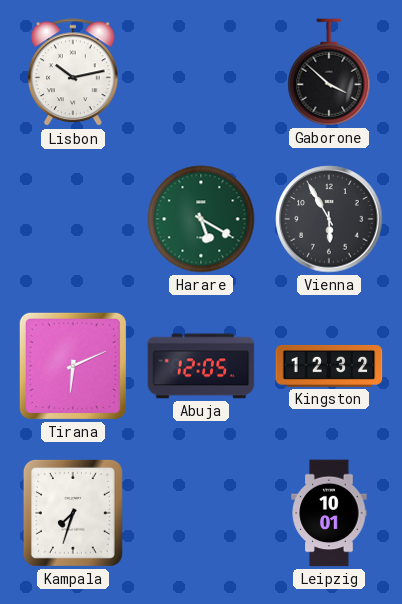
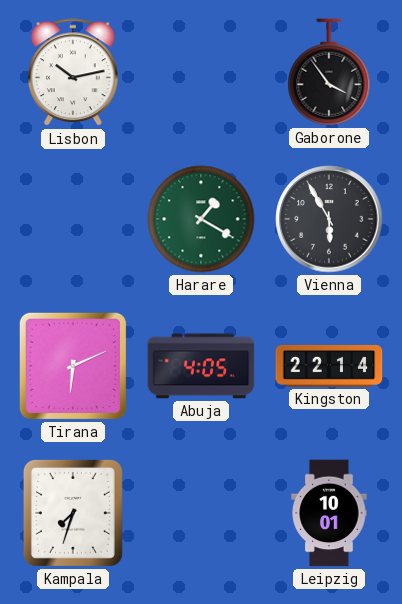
Gaborone: 3:52 -> 3:54 (329, 72)
Harare: 5:20 -> 1:20 (201, 219)
Abuja: 12:05 -> 4:05 (201, 366)
Kingston: 12:32 -> 22:14 (329, 366)
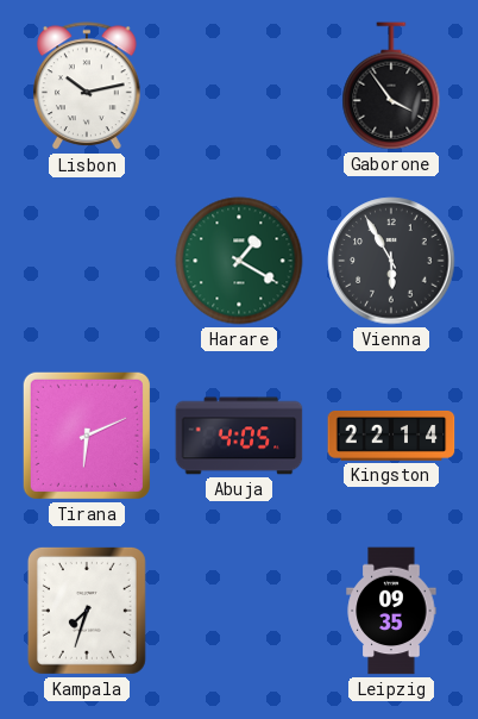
Leipzig: 10:01 -> 09:35 (391, 611)
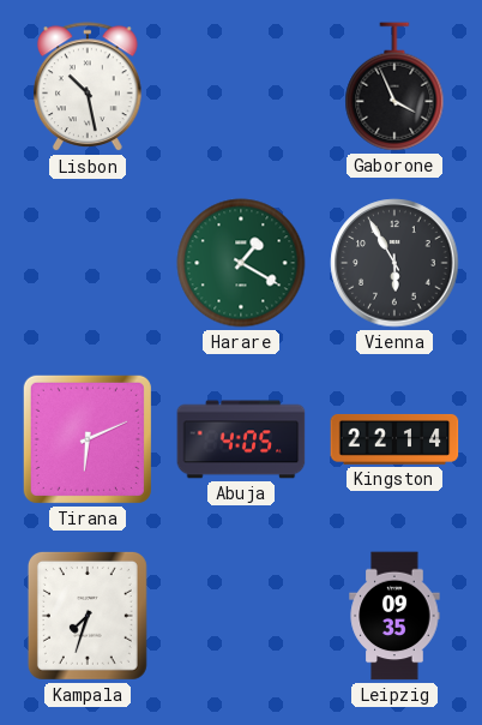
Lisbon: 10:13 -> 10:28 (89, 88)
Gaborone: 3:54 -> 3:56 (394, 86)
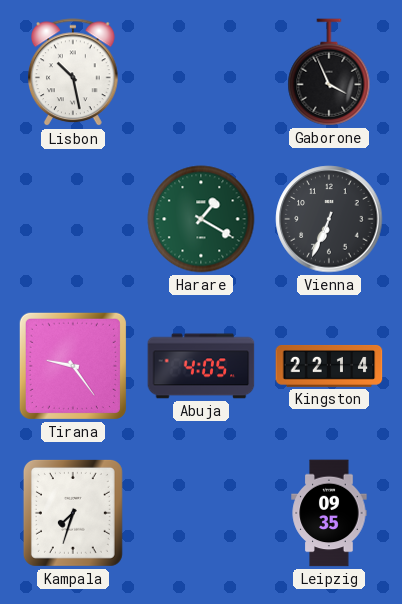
Vienna: 5:55 -> 6:34 (329, 219)
Tirana: 6:11 -> 9:24 (73, 366)
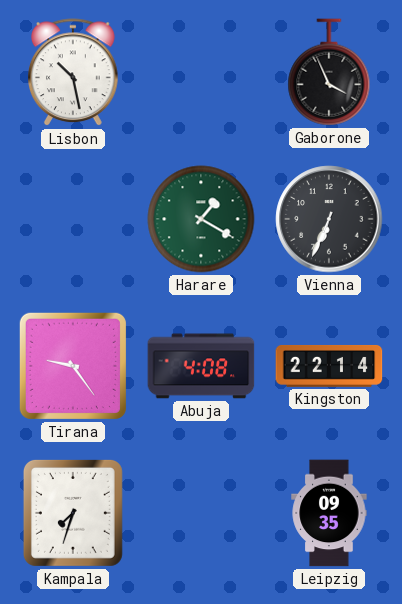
Abuja: 4:05 -> 4:08 (201, 366)
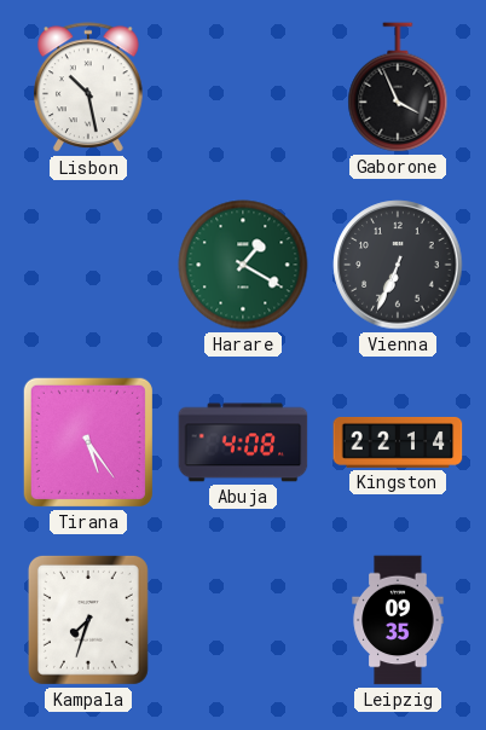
Tirana: 9:24 -> 5:24 (88, 442)
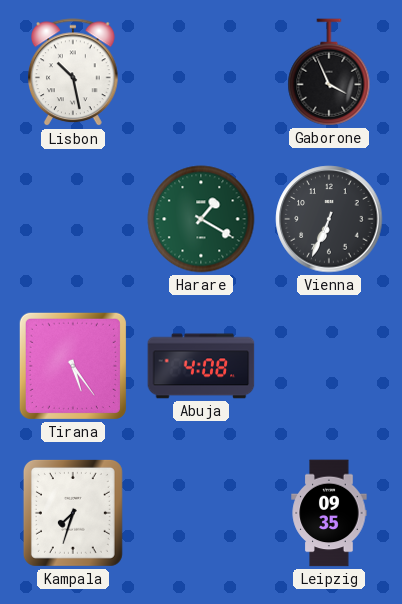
Kingston: 22:14 -> none (398, 442)
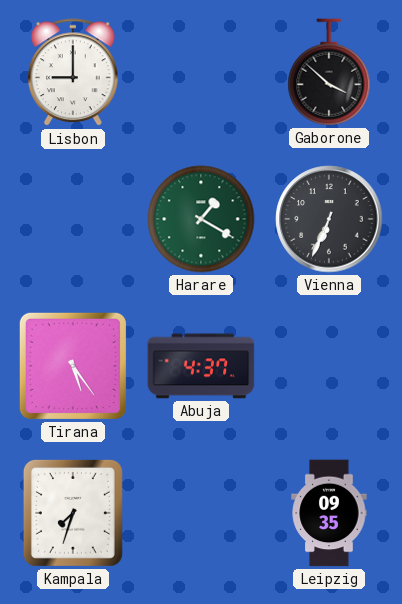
Lisbon: 10:28 -> 9:00 (74, 73)
Gaborone: 3:56 -> 3:52 (329, 72)
Abuja: 4:08 -> 4:37 (201, 366)
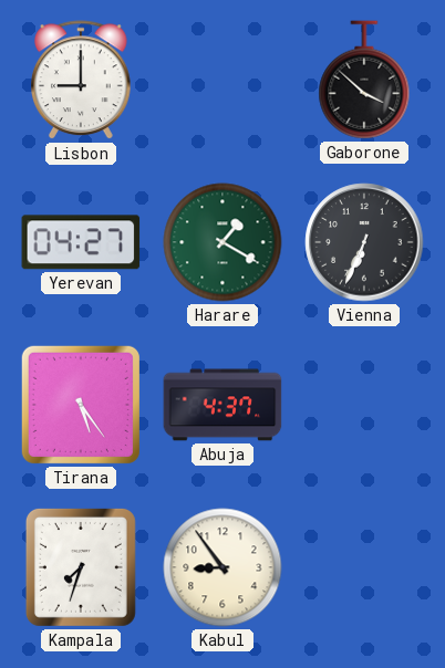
Yerevan: none -> 04:27 (81, 242)
Kabul: none -> 8:54 (222, 567)
Leipzig: 09:35 -> none (329, 513)
